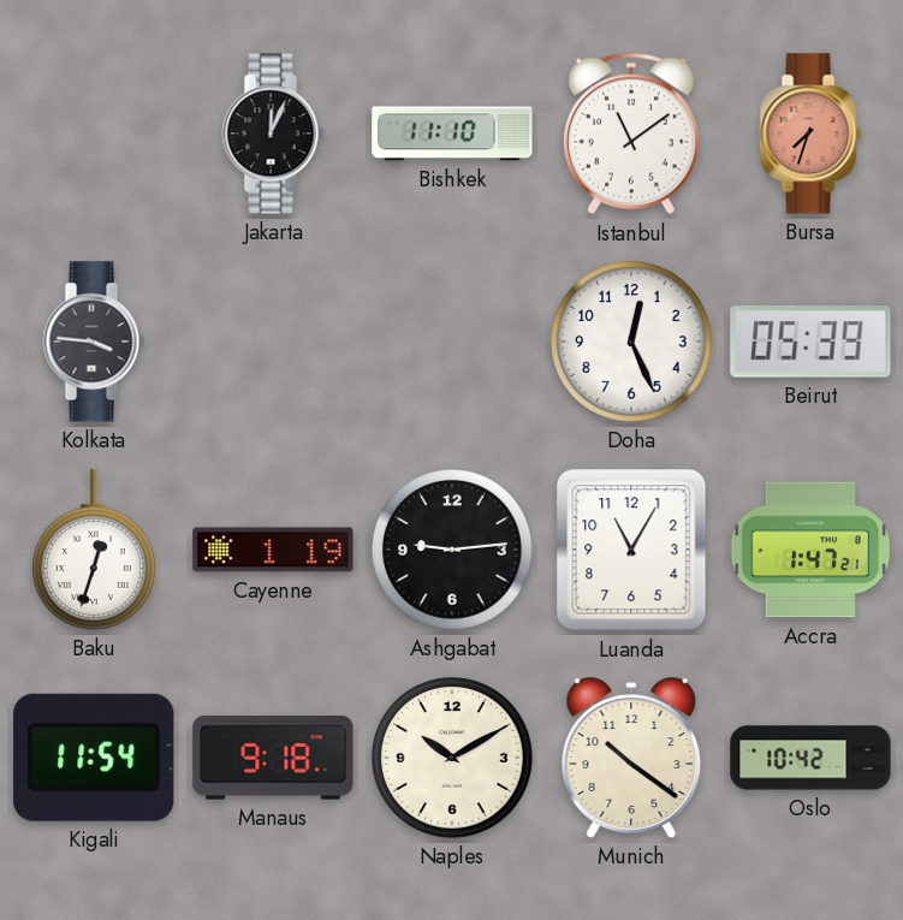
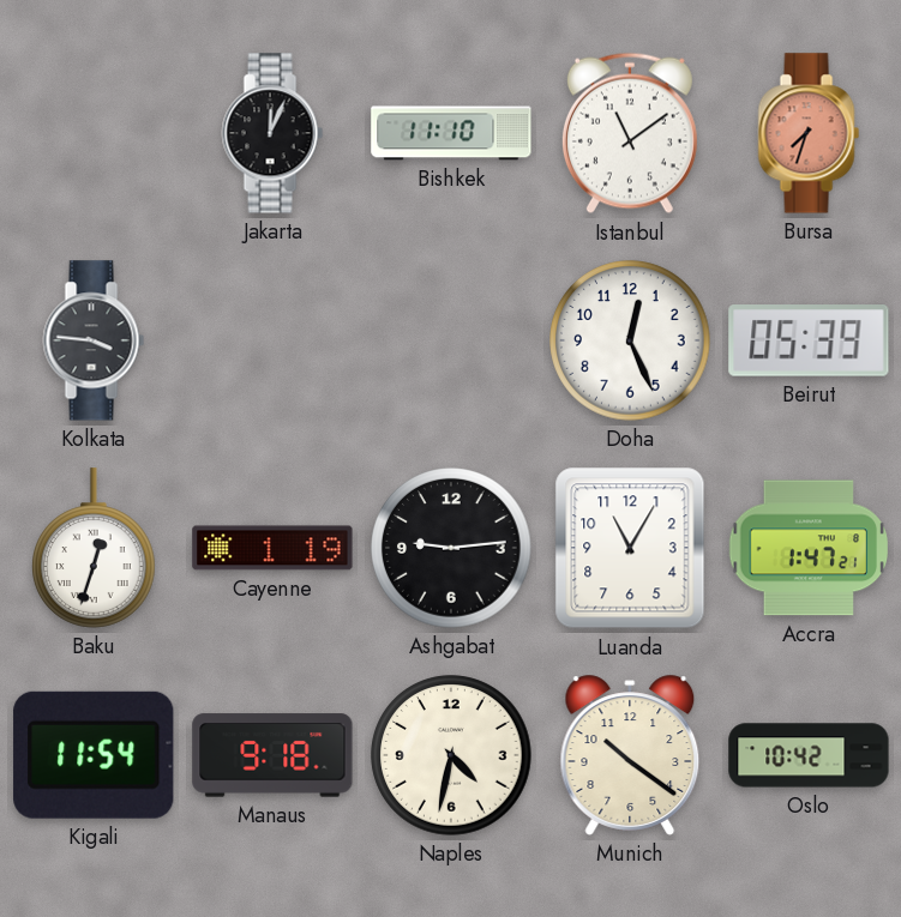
Naples: 10:10 -> 4:32 (451, 755)
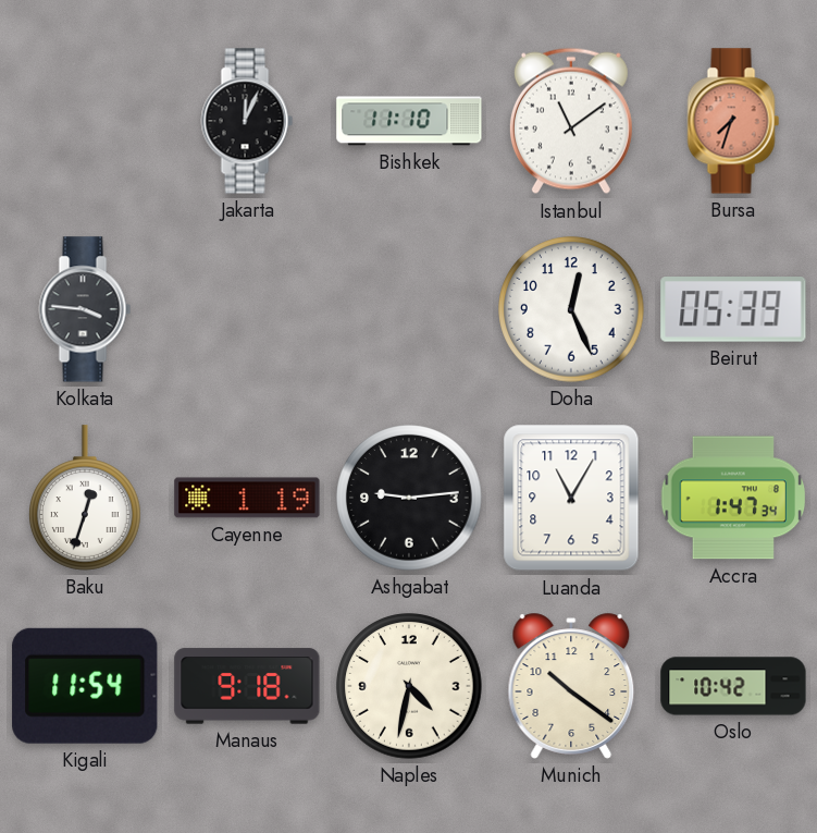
Accra: 1:47:21 -> 1:47:34 (733, 498)
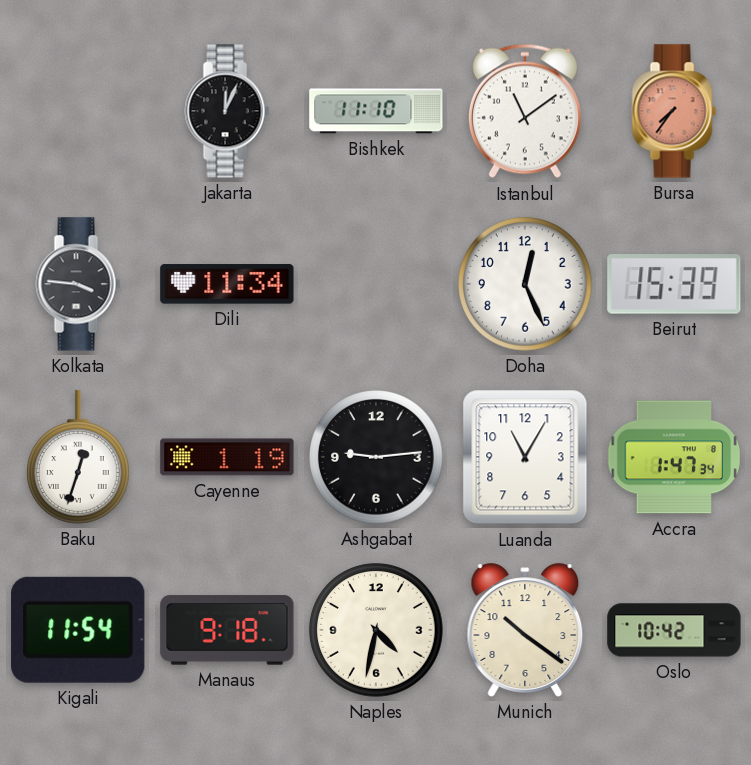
Bursa: 7:33 -> 7:36 (674, 111)
Dili: none -> 11:34 (227, 284)
Beirut: 05:39 -> 15:39 (674, 284)
